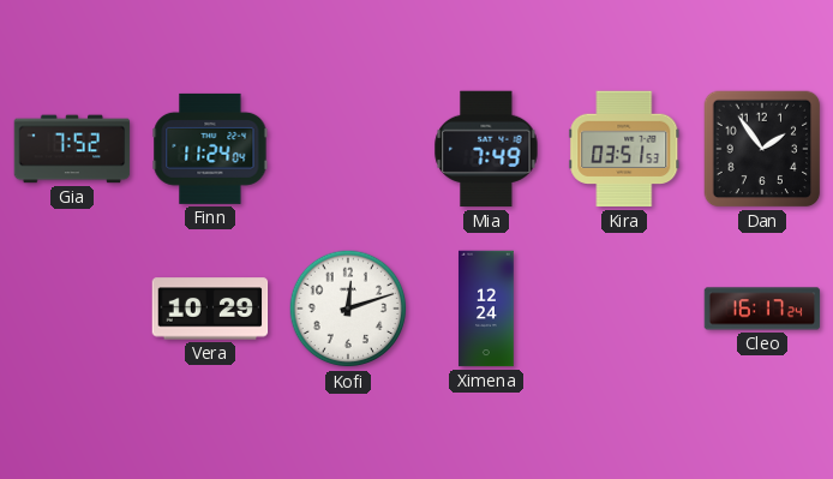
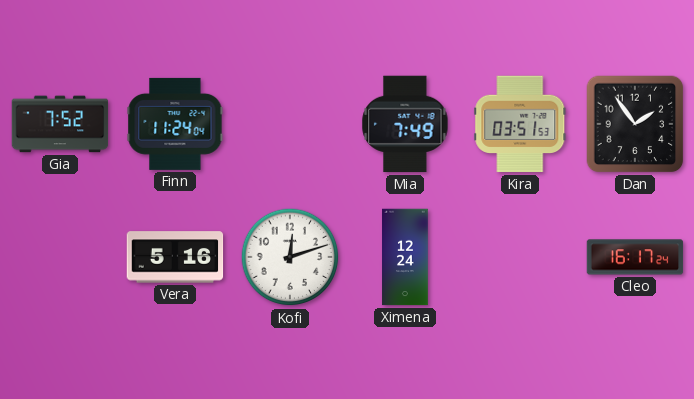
Vera: 10:29 -> 5:16 (175, 257)
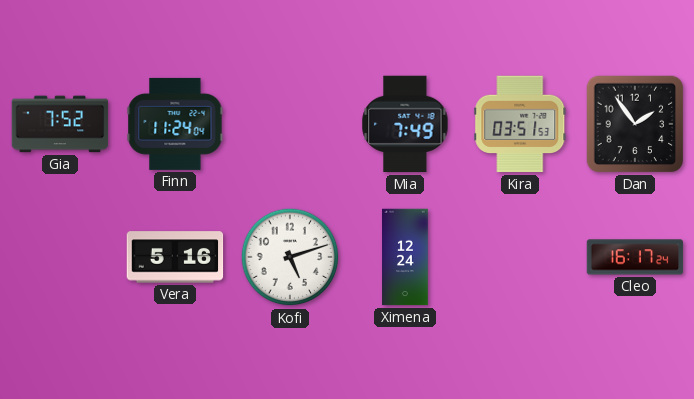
Kofi: 12:12 -> 5:12 (290, 257)
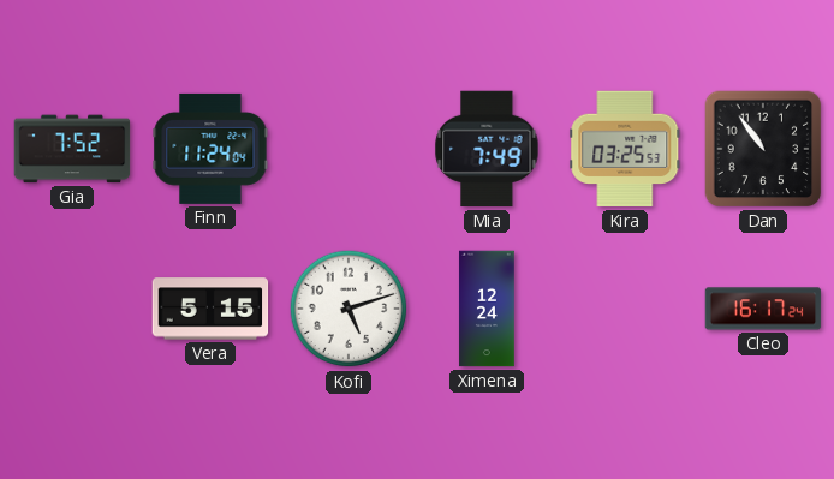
Kira: 03:51 -> 03:25 (625, 149)
Dan: 1:54 -> 10:54 (763, 149)
Vera: 5:16 -> 5:15 (210, 309)
